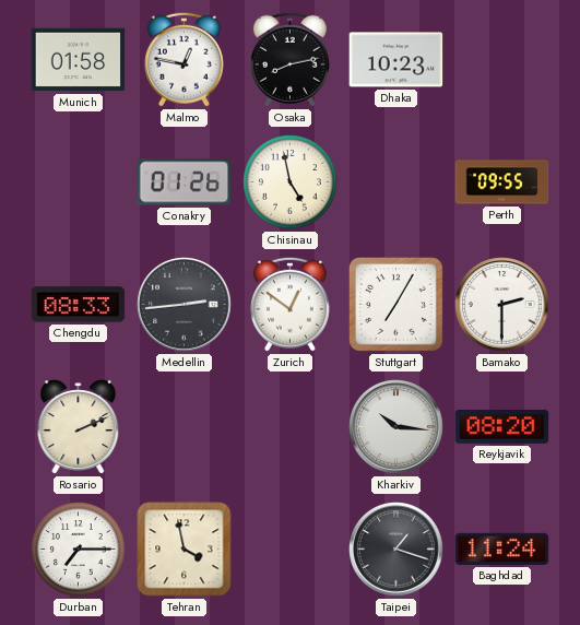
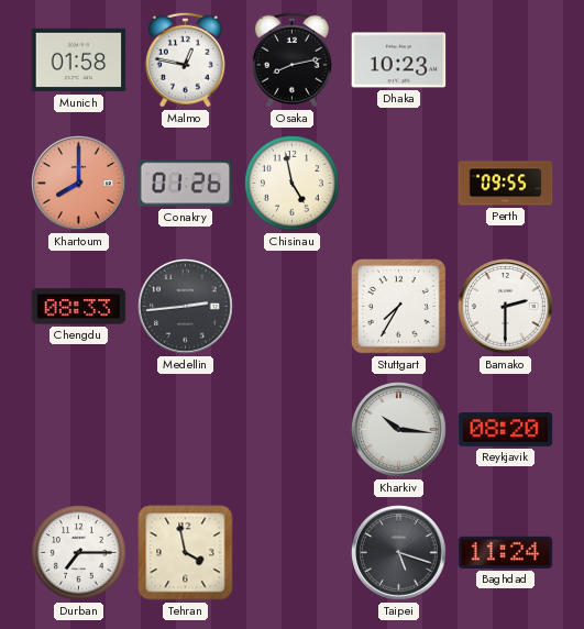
Khartoum: none -> 8:00 (79, 184)
Zurich: 12:51 -> none (289, 304)
Stuttgart: 7:05 -> 7:35 (399, 307)
Rosario: 2:11 -> none (79, 427)
Taipei: 1:18 -> 5:18 (399, 553)
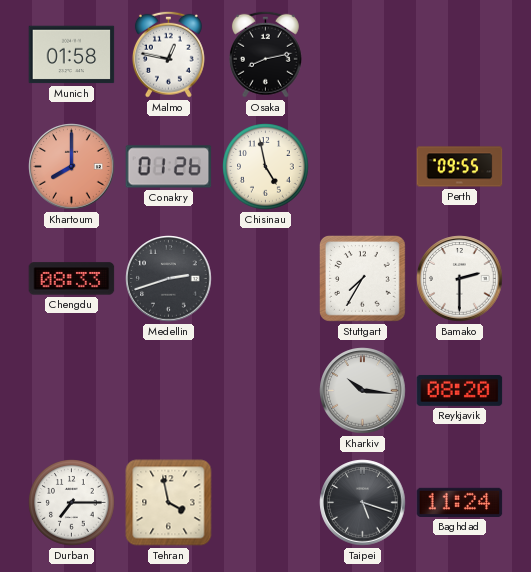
Dhaka: 10:23 -> none (399, 60)
Medellin: 2:44 -> 2:42 (169, 279)
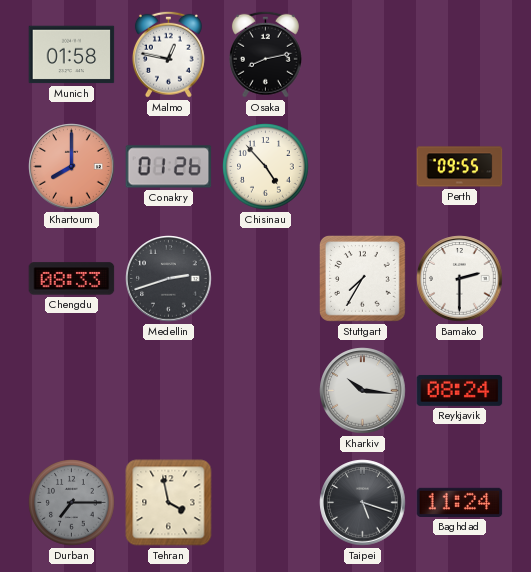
Chisinau: 4:58 -> 4:53 (266, 167)
Reykjavik: 08:20 -> 08:24 (460, 390)
Durban dial: white -> grey (72, 503)
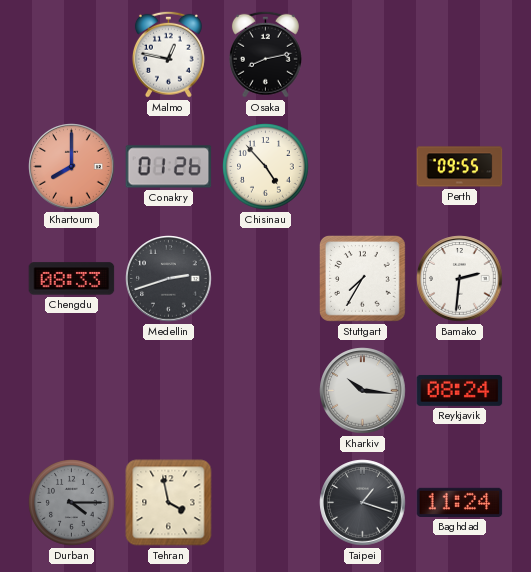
Munich: 01:58 -> none (72, 55)
Bamako: 2:30 -> 2:31 (460, 279)
Durban: 7:15 -> 4:15 (72, 503)
Taipei: 5:18 -> 1:18 (363, 503)
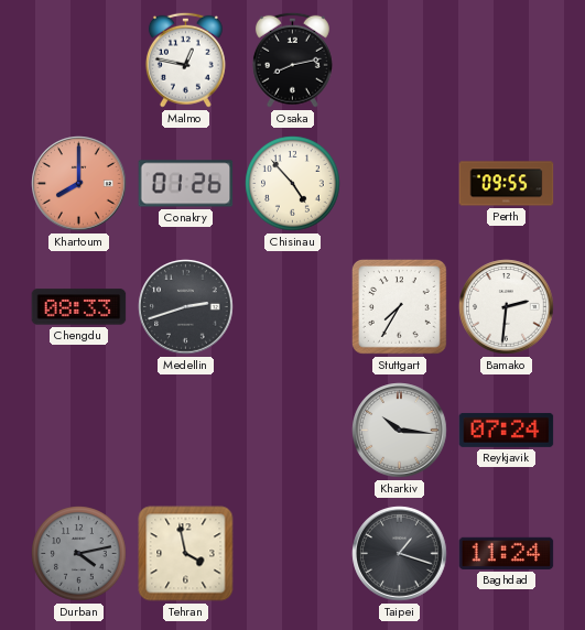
Reykjavik: 08:24 -> 07:24 (507, 430)
Durban: 4:15 -> 4:13 (79, 554)
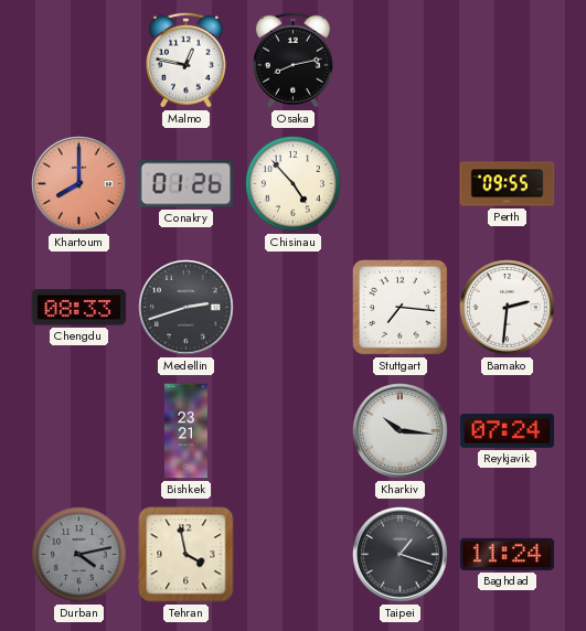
Stuttgart: 7:35 -> 7:16 (401, 308)
Bishkek: none -> 23:21 (185, 431)
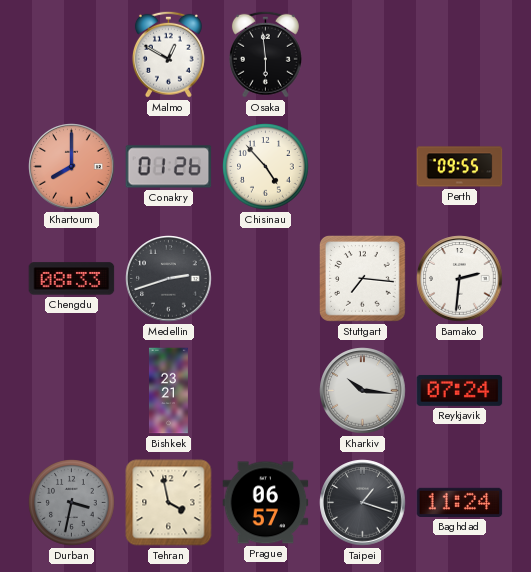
Malmo: 12:47 -> 12:50 (168, 54)
Osaka: 8:13 -> 5:59 (265, 54)
Durban: 4:13 -> 3:32 (72, 503)
Prague: none -> 06:57 (266, 503)
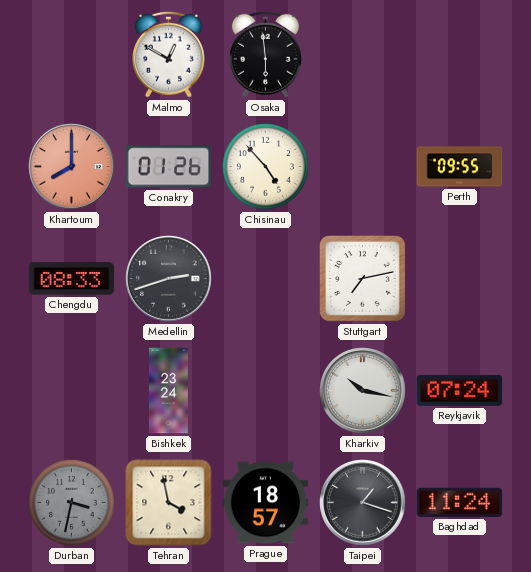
Stuttgart: 7:16 -> 7:13 (363, 279)
Bamako: 2:31 -> none (460, 279)
Bishkek: 23:21 -> 23:24 (168, 391)
Kharkiv: 10:16 -> 10:17 (363, 391)
Prague: 06:57 -> 18:57 (266, 503)
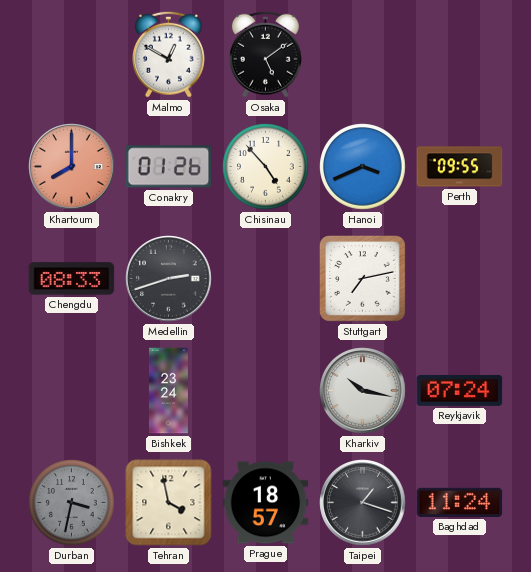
Osaka: 5:59 -> 5:09 (265, 54)
Hanoi: none -> 3:41 (363, 167)
